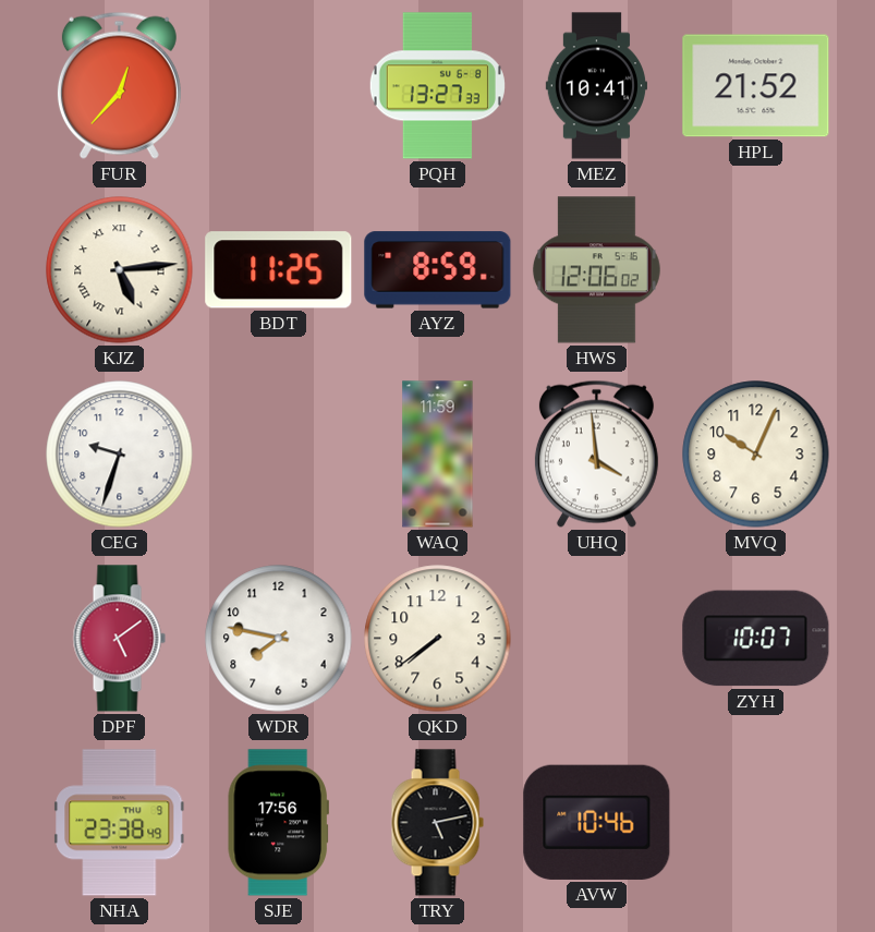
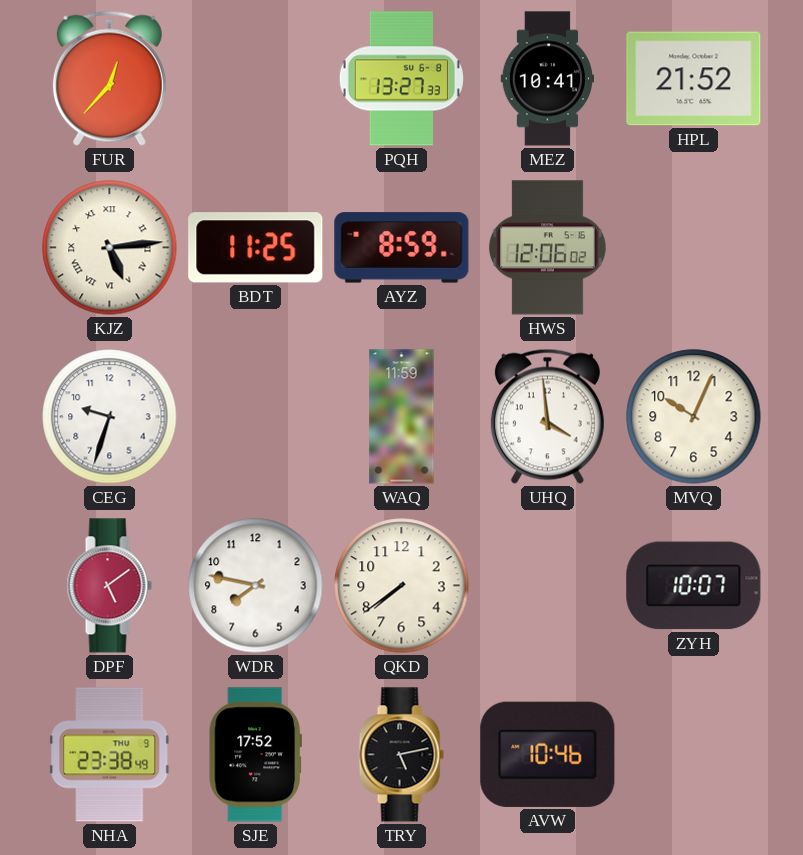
SJE: 17:56 -> 17:52 (255, 755)
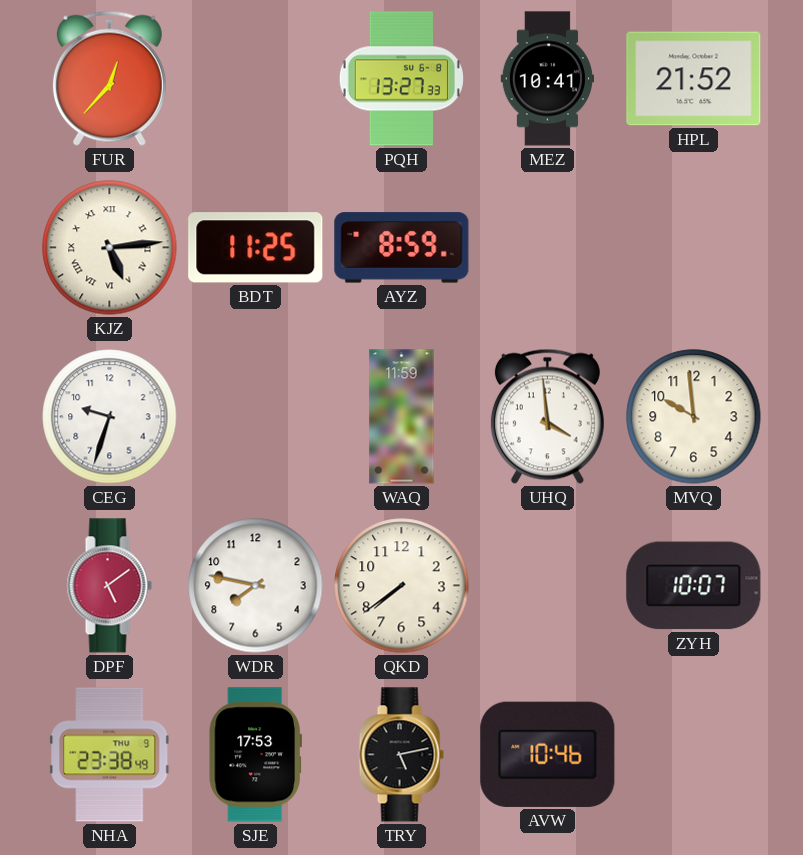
HWS: 12:06 -> none (547, 248)
MVQ: 10:04 -> 9:59 (694, 417)
SJE: 17:52 -> 17:53 (255, 755)
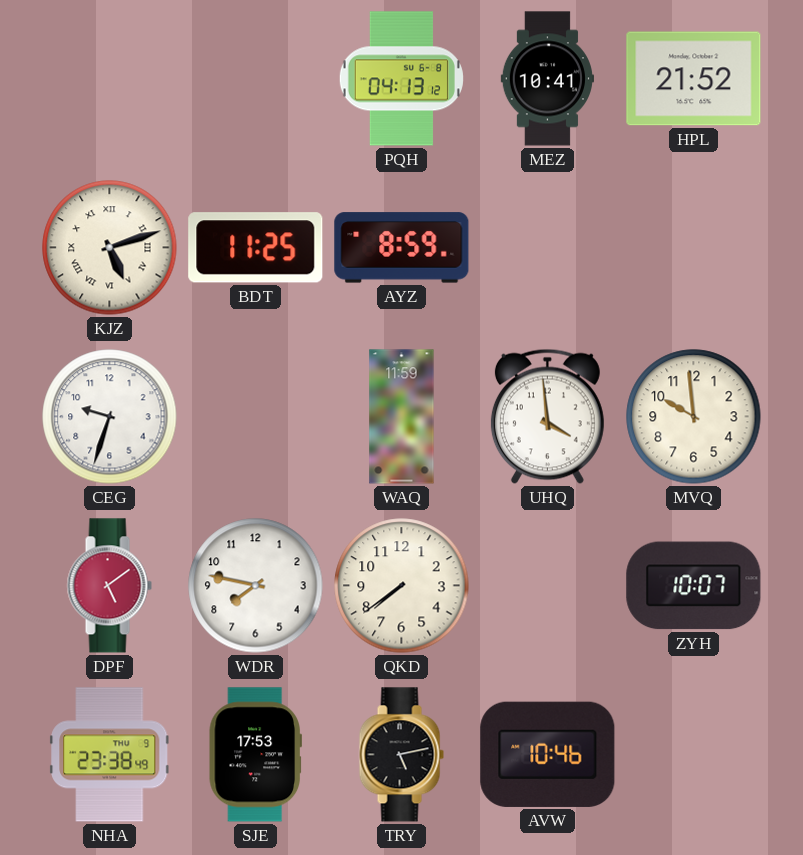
FUR: 12:37 -> none (109, 78)
PQH: 13:27 -> 04:13 (401, 79)
KJZ: 5:14 -> 5:12 (110, 248)
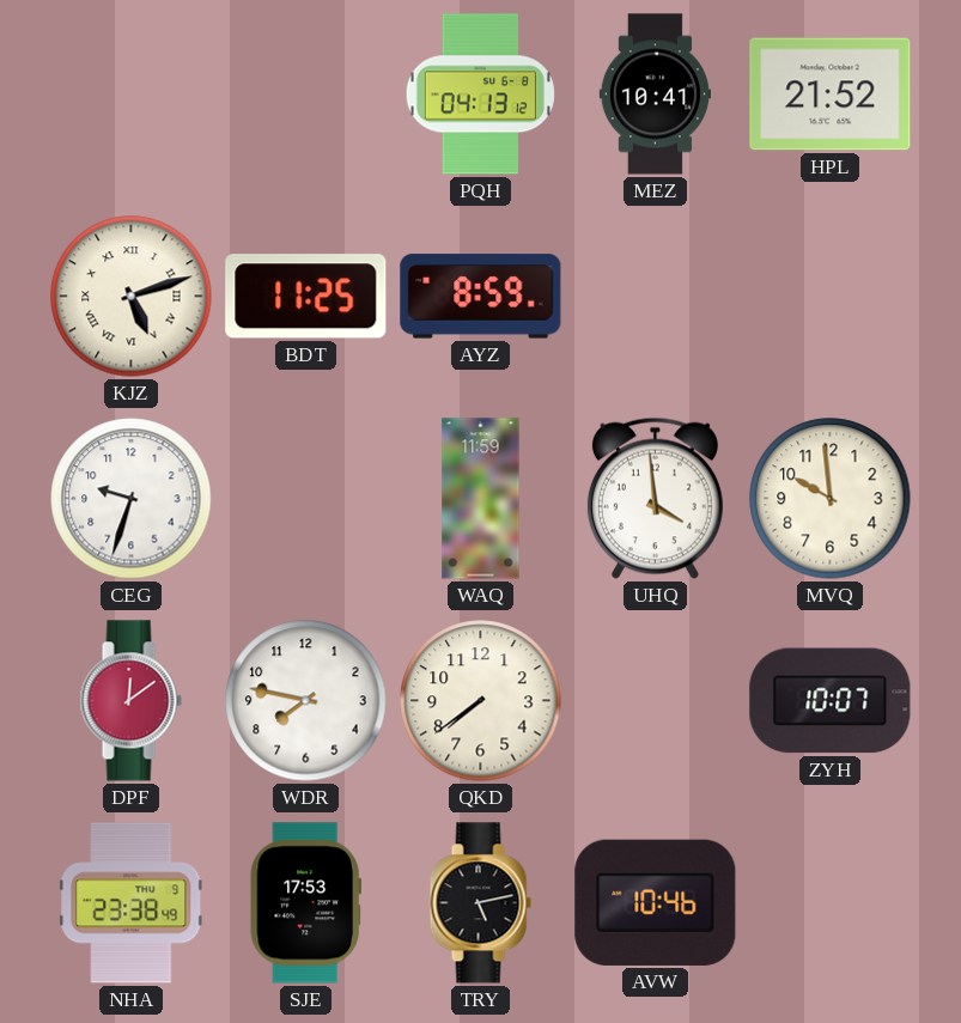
DPF: 5:09 -> 12:09 (130, 701)
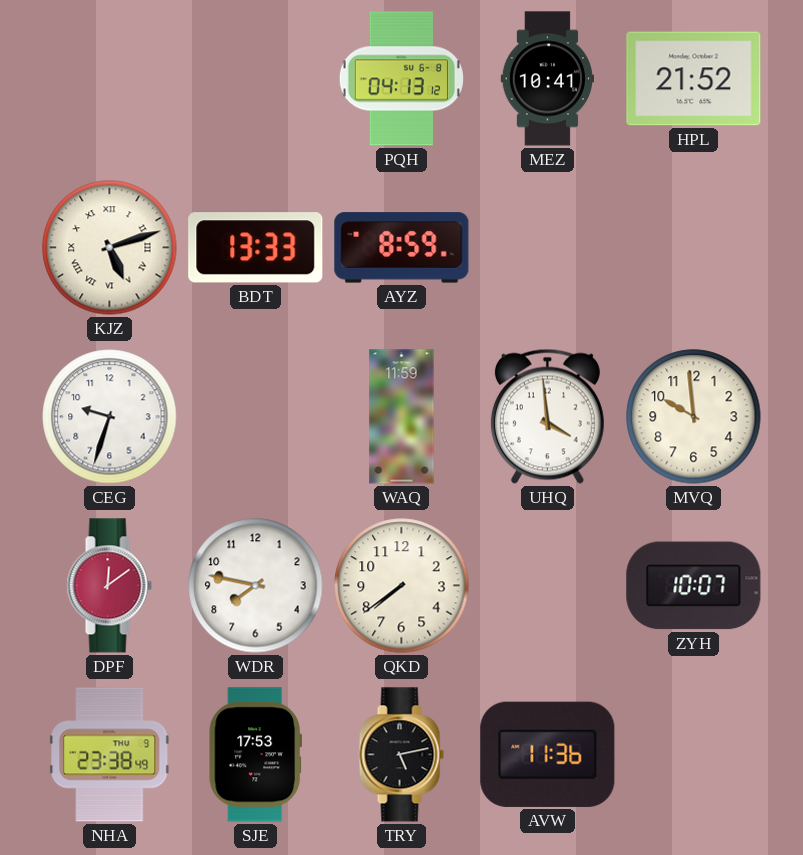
BDT: 11:25 -> 13:33 (256, 248)
AVW: 10:46 -> 11:36 (548, 754)
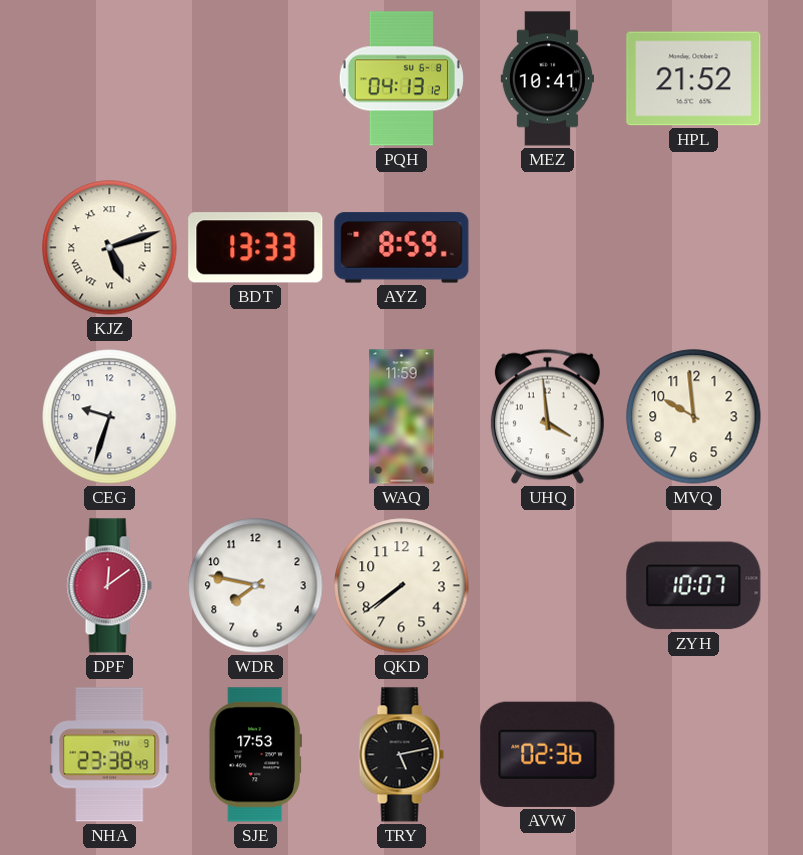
AVW: 11:36 -> 02:36 (548, 754)
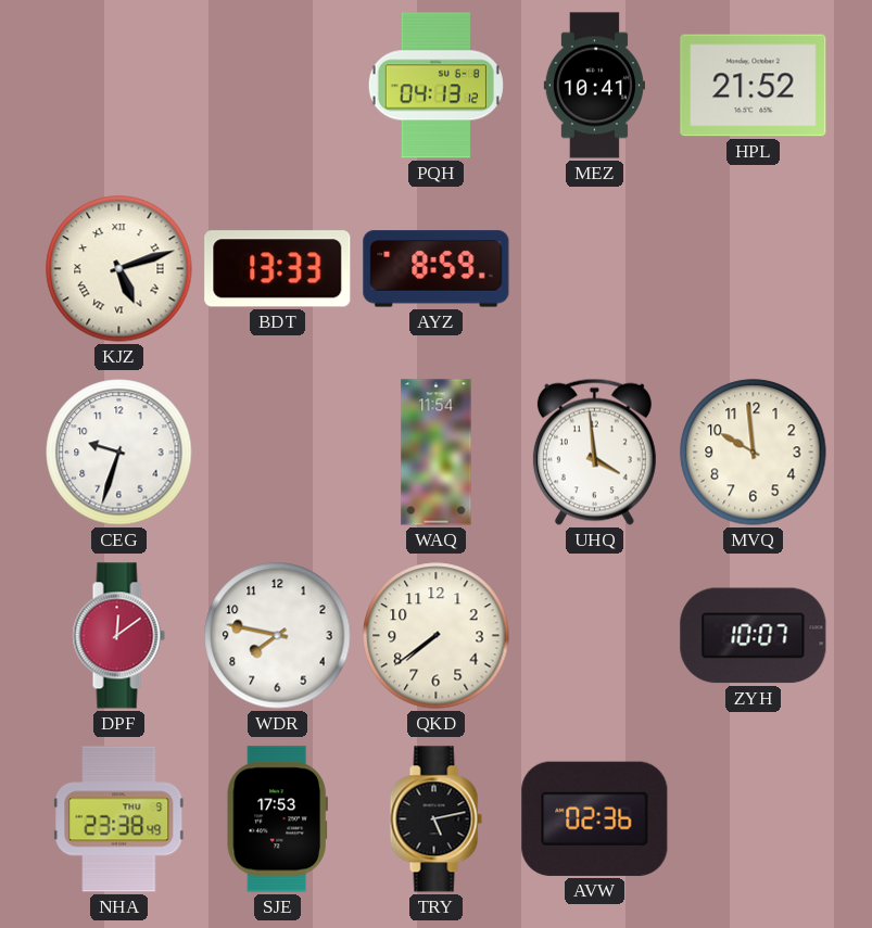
WAQ: 11:59 -> 11:54 (437, 453)
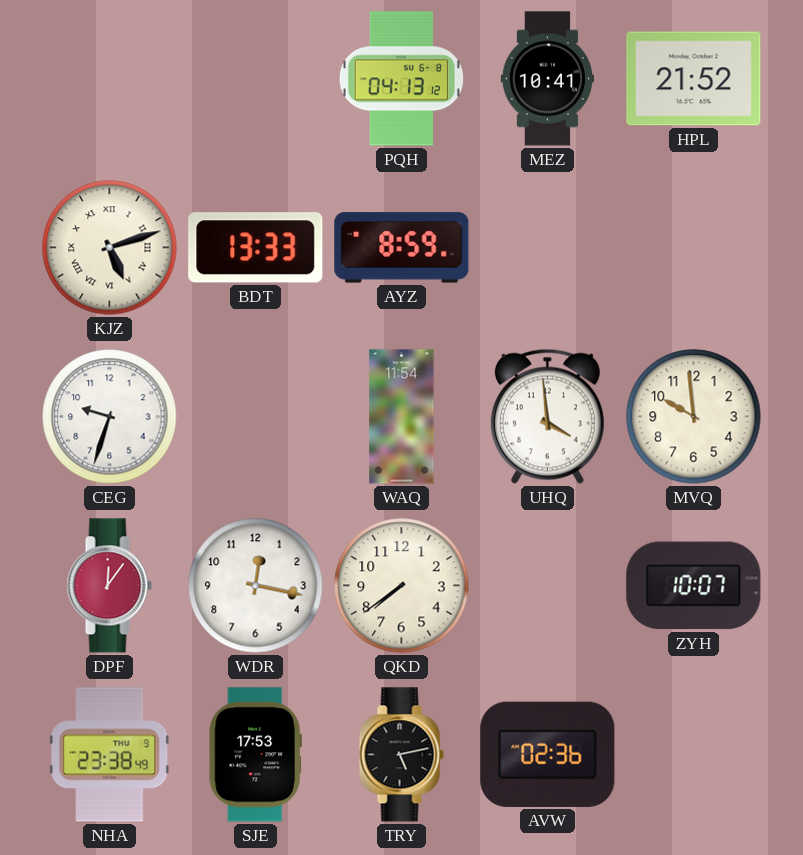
DPF: 12:09 -> 12:06 (109, 586)
WDR: 7:47 -> 12:17 (256, 586)
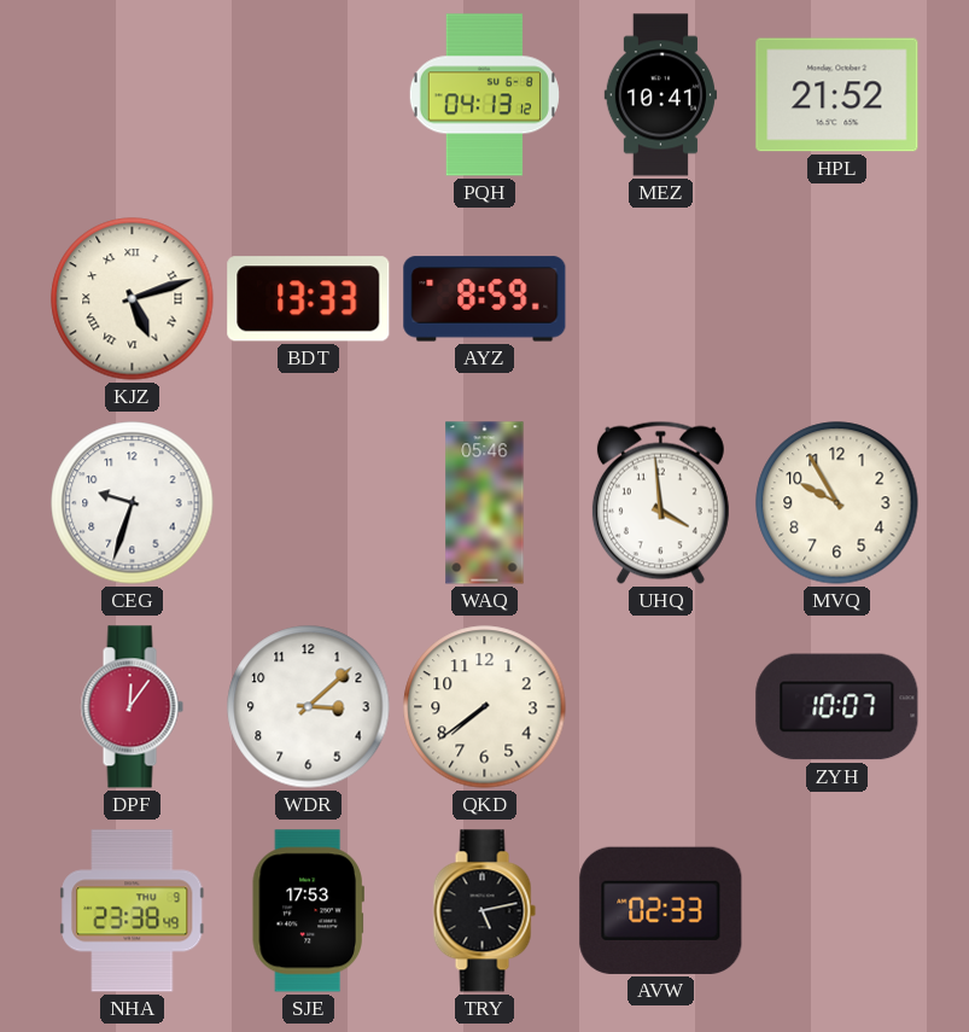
WAQ: 11:54 -> 05:46 (485, 503)
MVQ: 9:59 -> 9:55 (837, 503)
WDR: 12:17 -> 3:08 (309, 707)
AVW: 02:36 -> 02:33 (661, 910)
